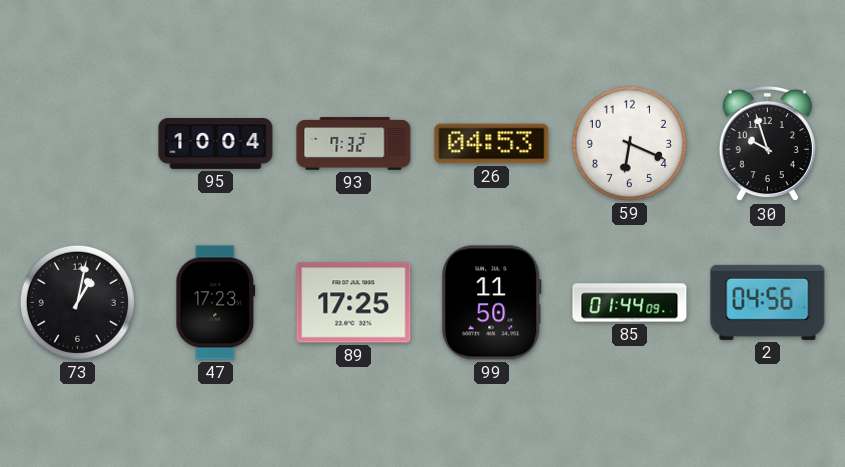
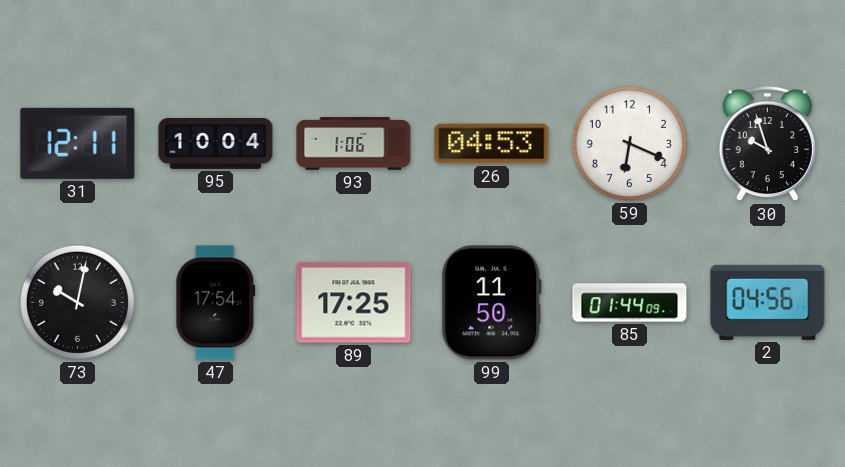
31: none -> 12:11 (78, 143)
93: 7:32 -> 1:06 (354, 144)
73: 1:02 -> 10:02 (77, 302)
47: 17:23 -> 17:54 (216, 303)
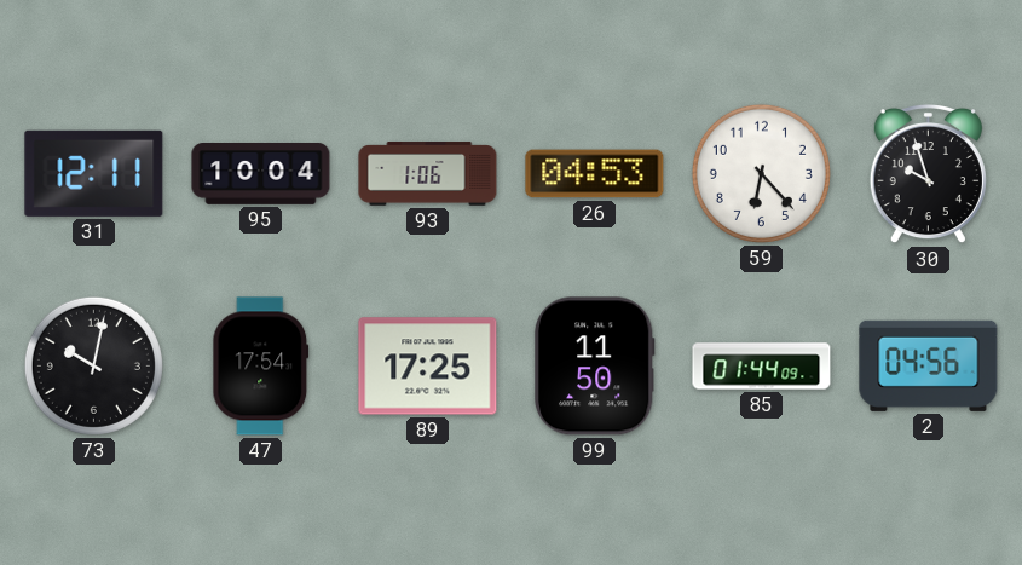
59: 6:19 -> 6:23 (761, 173)
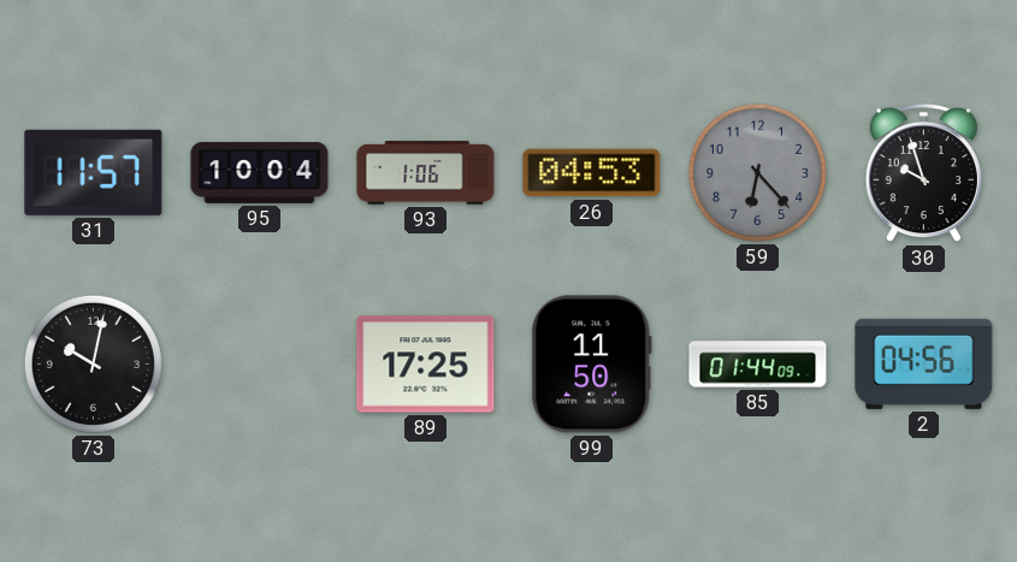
31: 12:11 -> 11:57 (94, 172)
59 dial: white -> grey (757, 172)
47: 17:54 -> none (261, 367)
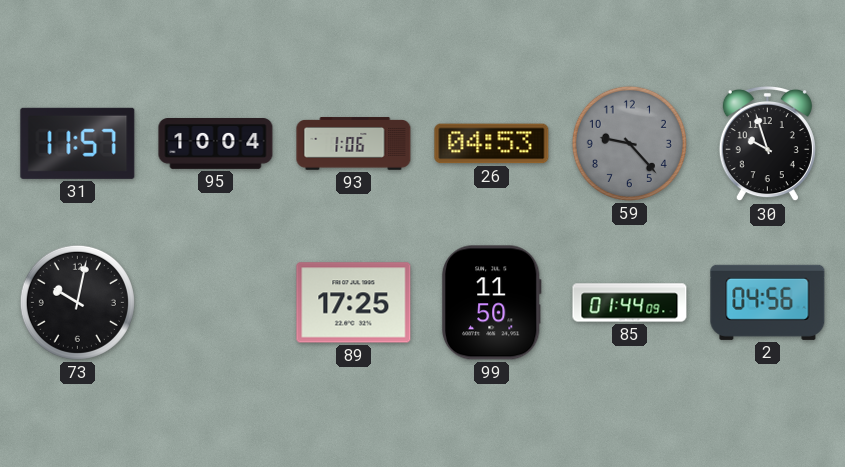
59: 6:23 -> 9:23 (629, 143)
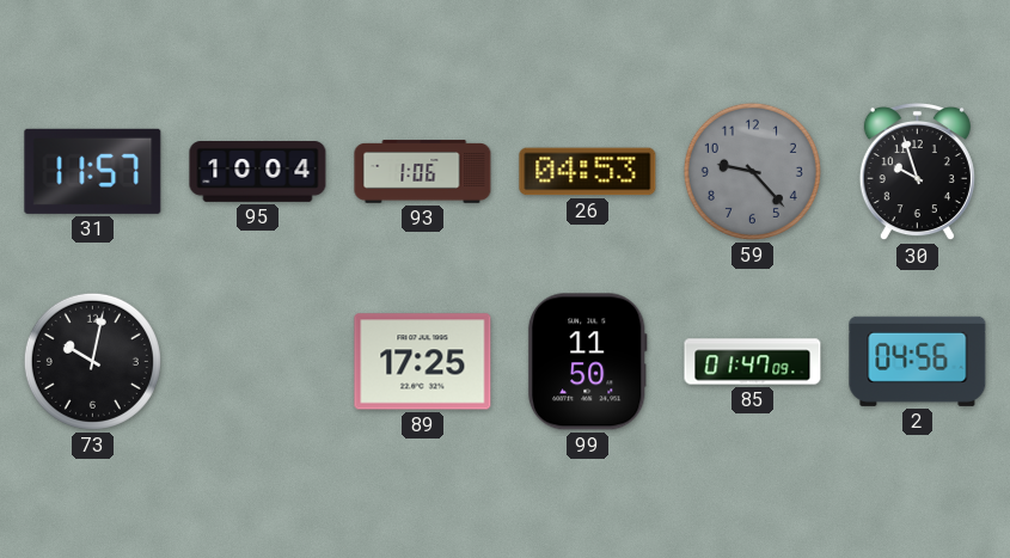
85: 01:44 -> 01:47 (753, 362)
